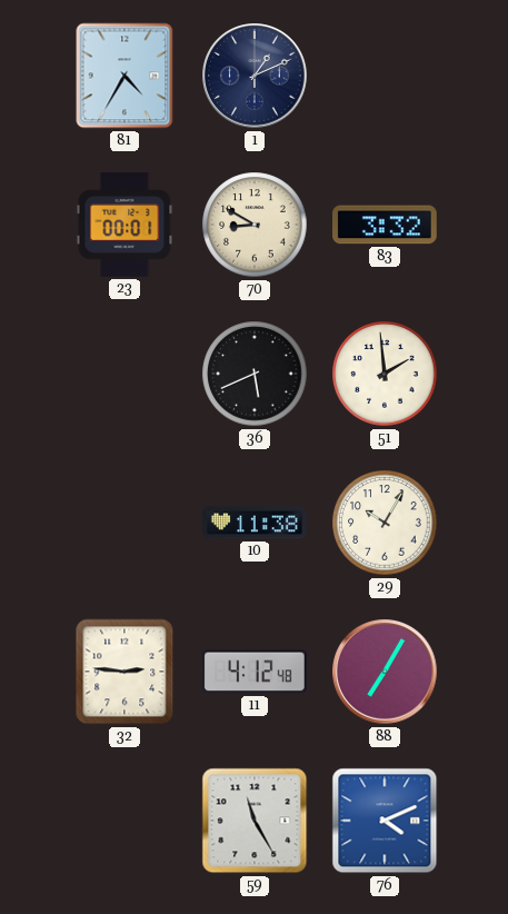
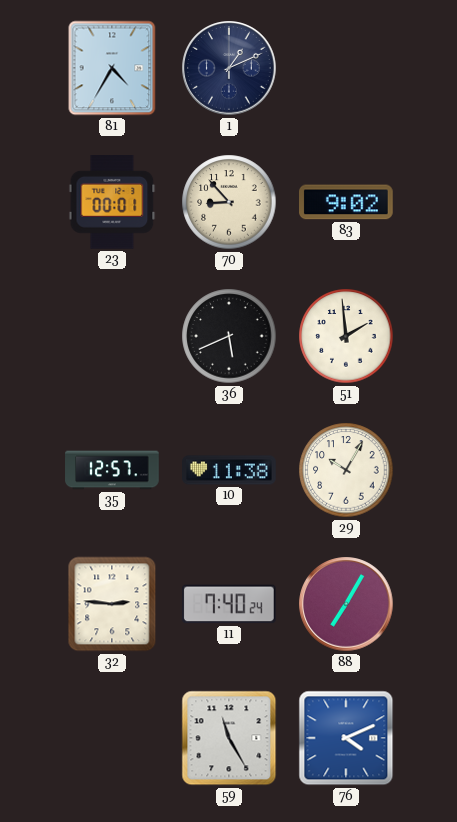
70: 8:50 -> 8:53 (229, 202)
83: 3:32 -> 9:02 (347, 202)
35: none -> 12:57 (112, 470)
11: 4:12 -> 7:40 (229, 604)
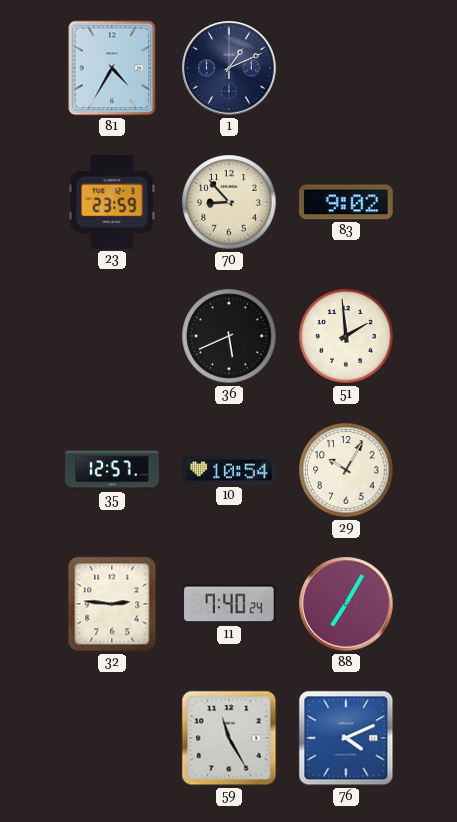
23: 00:01 -> 23:59 (112, 203)
10: 11:38 -> 10:54 (229, 470)
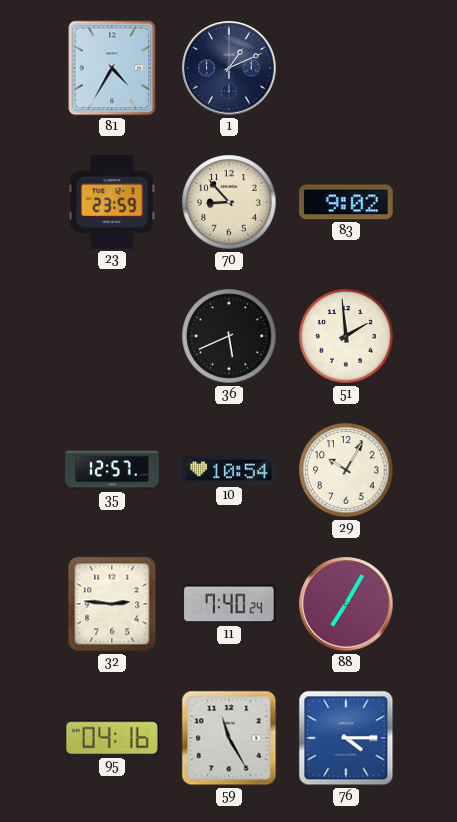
95: none -> 04:16 (112, 738)
76: 4:11 -> 4:15 (346, 738)
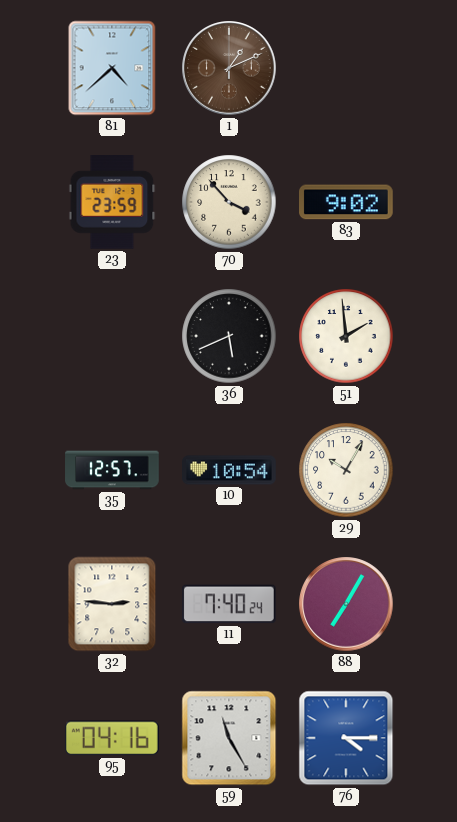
81: 4:35 -> 4:38 (112, 68)
1 dial: navy -> brown (229, 68)
70: 8:53 -> 3:53 (229, 202)
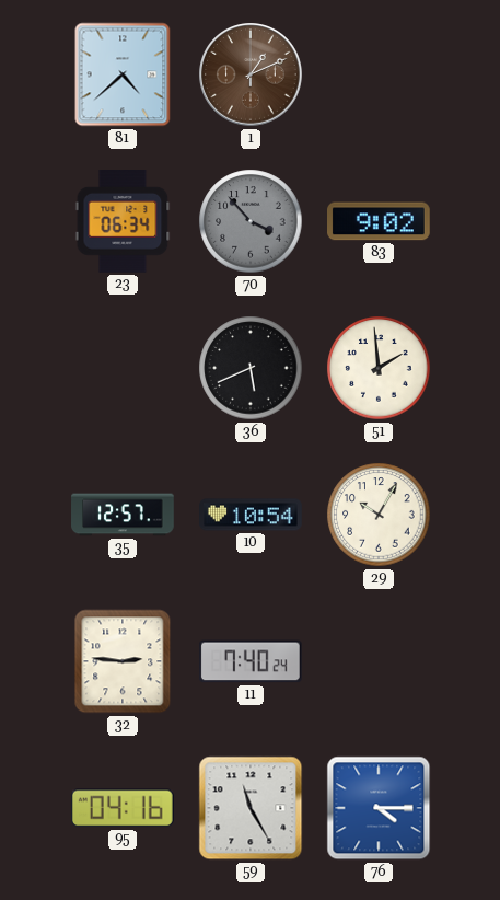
23: 23:59 -> 06:34 (123, 222)
70 dial: cream -> grey (251, 221)
88: 7:05 -> none (346, 604)
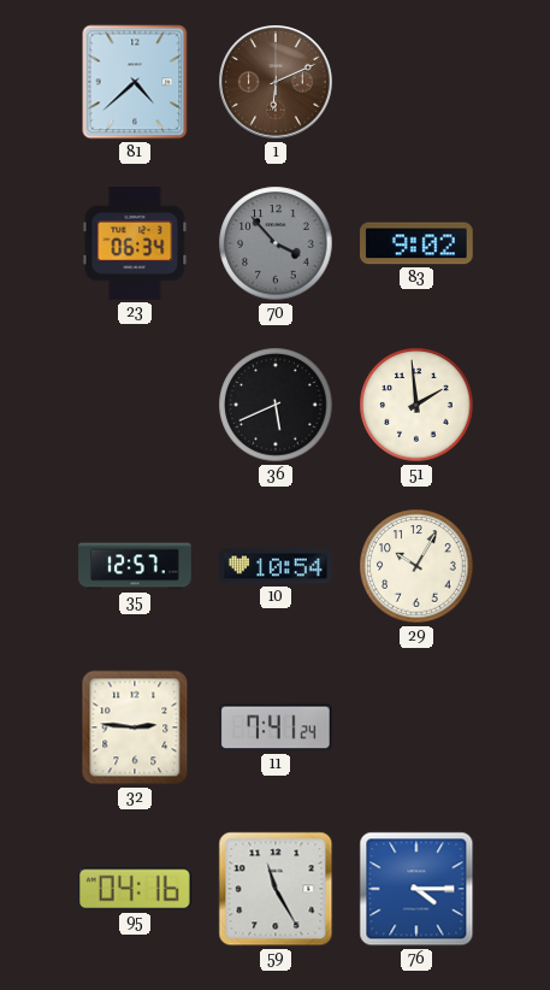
1: 1:11 -> 6:11 (276, 82)
11: 7:40 -> 7:41 (276, 727)
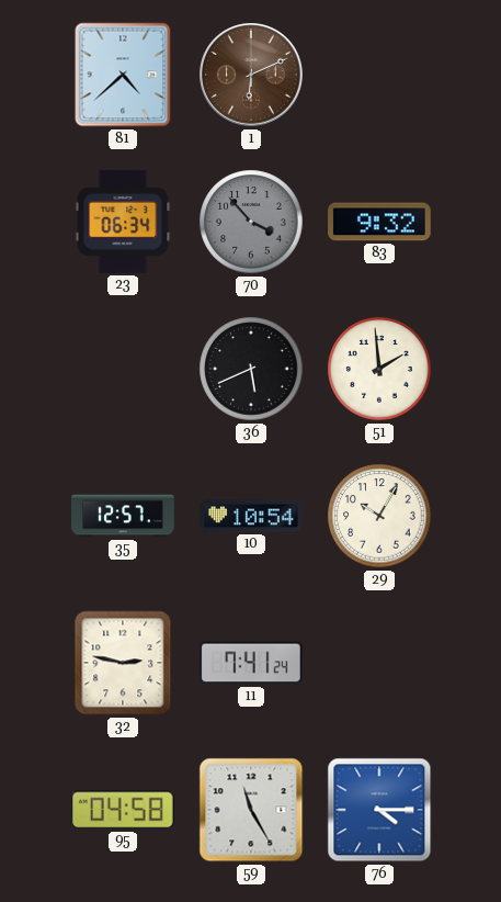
83: 9:02 -> 9:32 (380, 222)
32: 2:46 -> 2:47 (123, 663)
95: 04:16 -> 04:58 (123, 810)
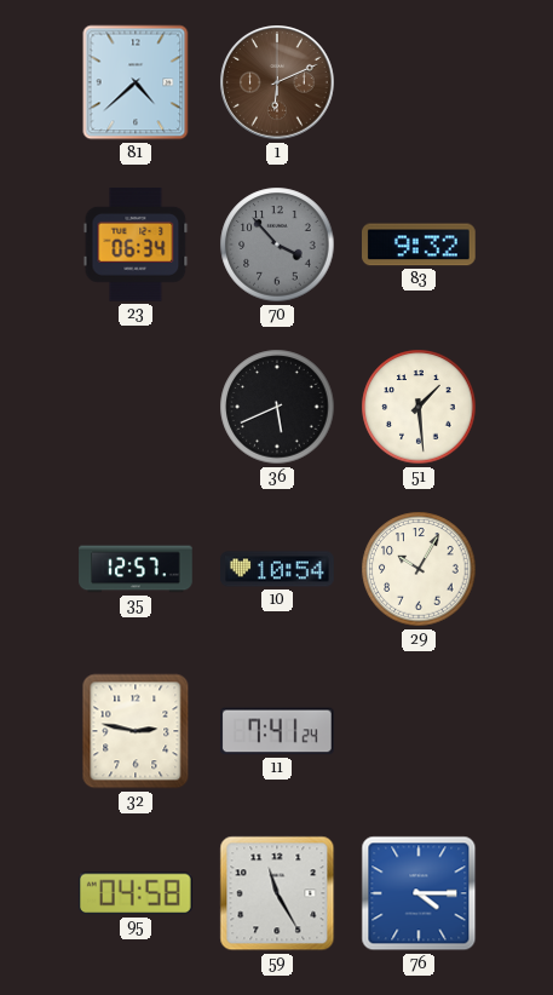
51: 1:59 -> 1:29 (419, 407)
